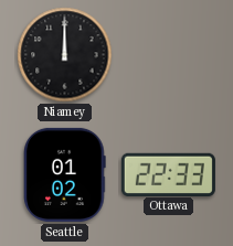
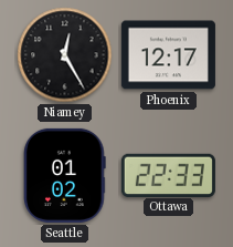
Niamey: 12:00 -> 12:25 (65, 55)
Phoenix: none -> 12:17 (168, 55)
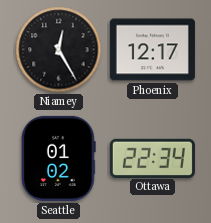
Ottawa: 22:33 -> 22:34 (152, 158)
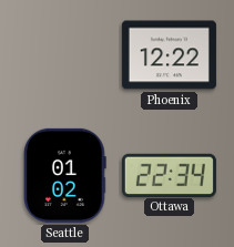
Niamey: 12:25 -> none (59, 50)
Phoenix: 12:17 -> 12:22 (169, 55)
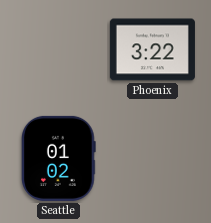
Phoenix: 12:22 -> 3:22 (152, 50)
Ottawa: 22:34 -> none (169, 175)
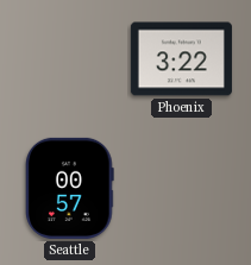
Seattle: 01:02 -> 00:57 (70, 188)
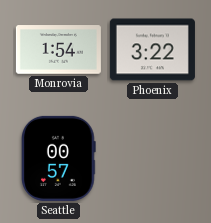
Monrovia: none -> 1:54 (58, 50)
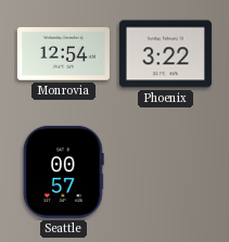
Monrovia: 1:54 -> 12:54 (63, 54)
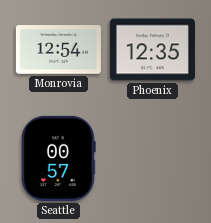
Phoenix: 3:22 -> 12:35 (152, 50)
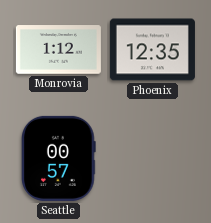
Monrovia: 12:54 -> 1:12 (58, 50)
